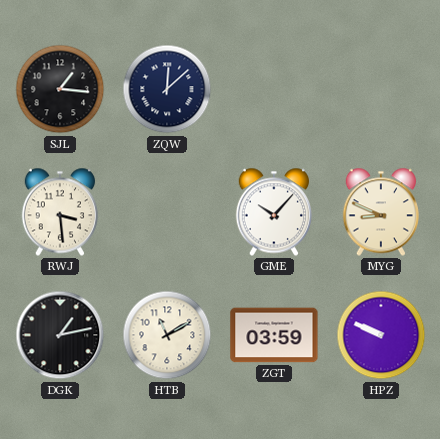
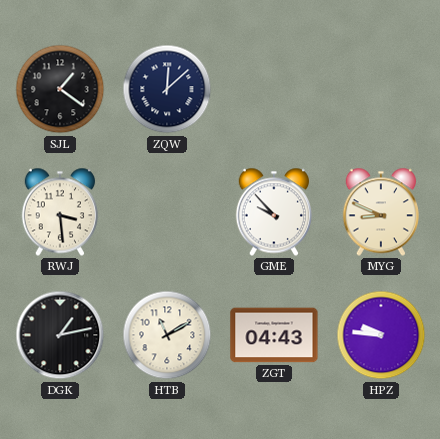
SJL: 1:16 -> 1:21 (60, 89)
GME: 10:07 -> 9:53 (273, 212)
ZGT: 03:59 -> 04:43 (274, 335)
HPZ: 9:49 -> 9:46 (381, 335)
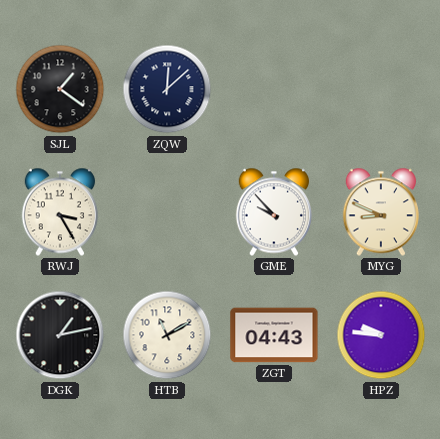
RWJ: 3:29 -> 3:25 (59, 212)
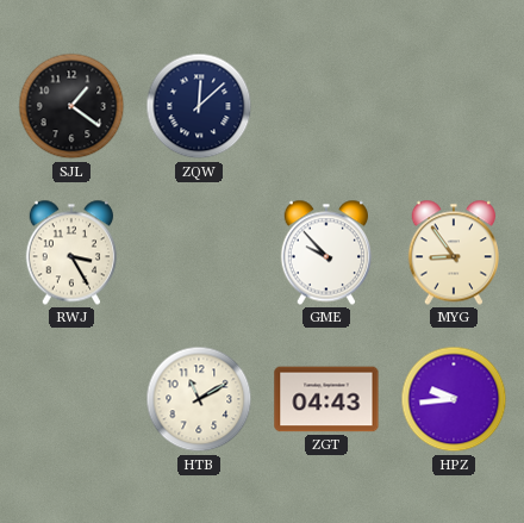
MYG: 8:49 -> 8:54 (453, 253)
DGK: 1:13 -> none (60, 335)
HPZ: 9:46 -> 9:44 (454, 399)
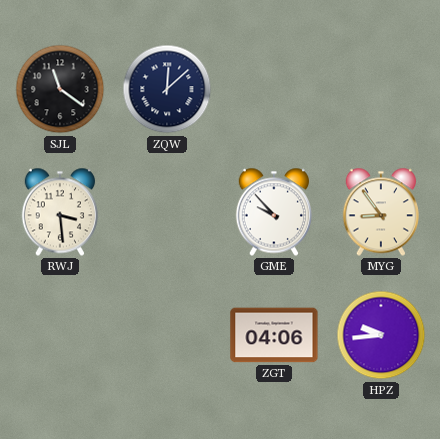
SJL: 1:21 -> 11:21 (60, 89)
RWJ: 3:25 -> 3:29 (59, 212)
HTB: 11:10 -> none (199, 399)
ZGT: 04:43 -> 04:06 (274, 335)
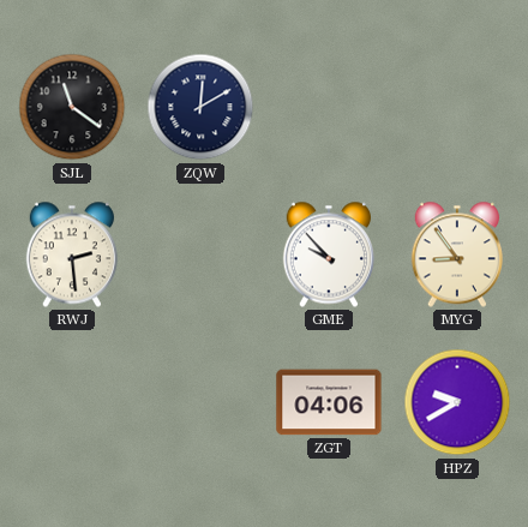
ZQW: 12:08 -> 12:10 (200, 107)
RWJ: 3:29 -> 2:29 (71, 254)
HPZ: 9:44 -> 9:40 (457, 402)
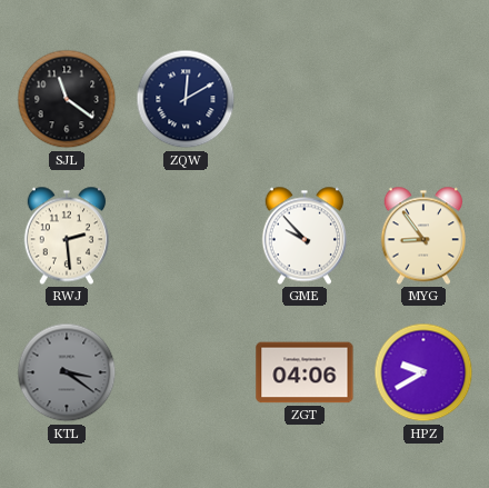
KTL: none -> 3:21 (67, 372)
